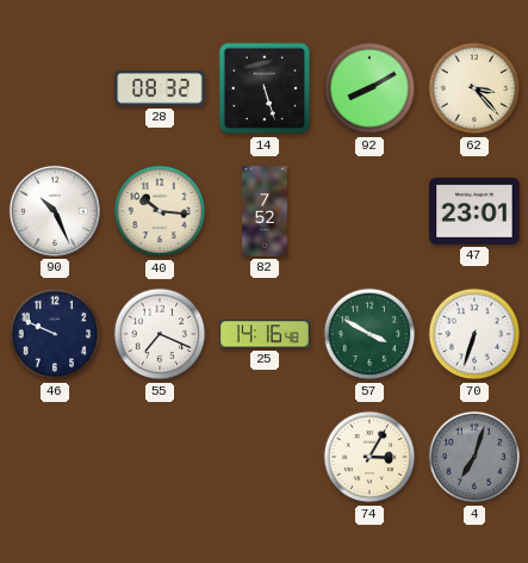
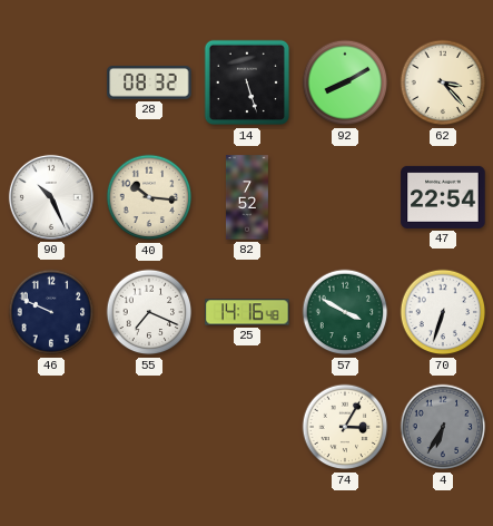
47: 23:01 -> 22:54 (443, 197)
4: 7:03 -> 6:35 (443, 427)
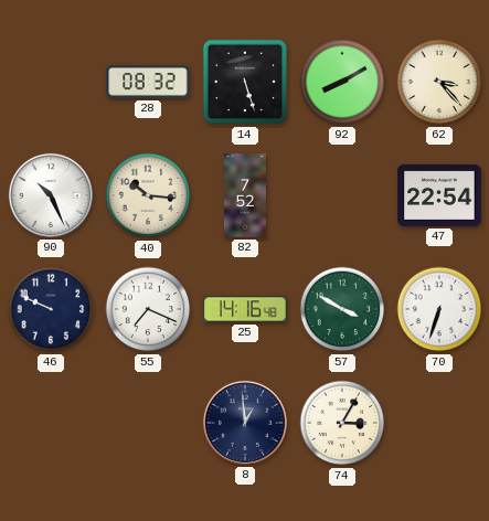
8: none -> 12:59 (245, 423)
4: 6:35 -> none (443, 427)
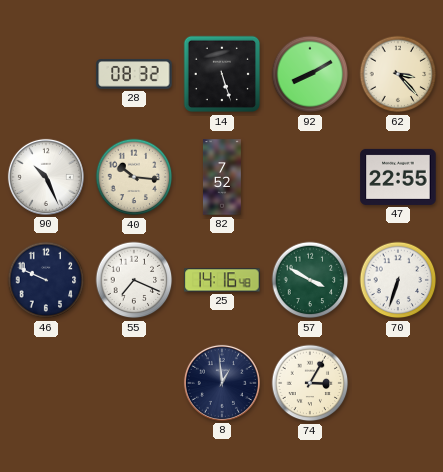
47: 22:54 -> 22:55 (398, 177)
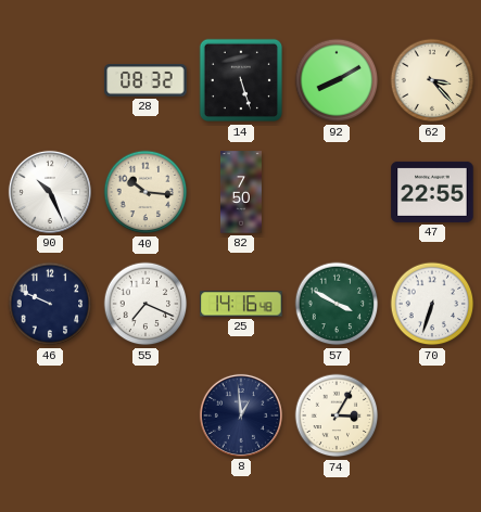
82: 7:52 -> 7:50 (241, 192)
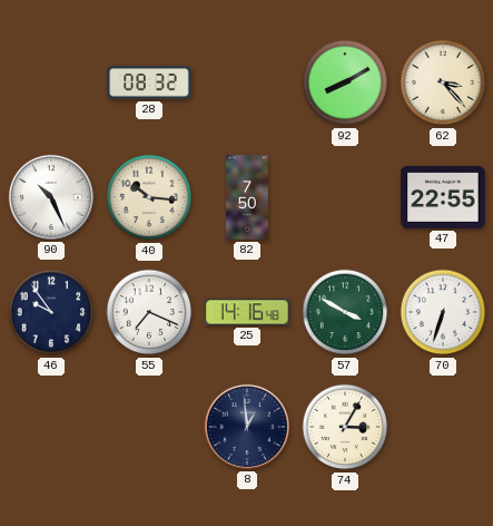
14: 5:27 -> none (241, 80)
46: 9:49 -> 9:54 (51, 312)
